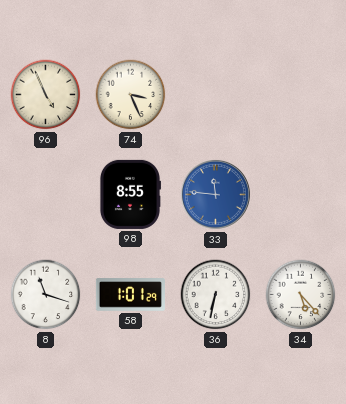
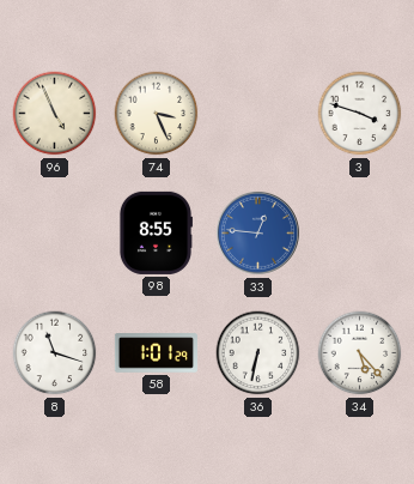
3: none -> 3:48 (360, 114)
33: 11:46 -> 12:46 (257, 232)
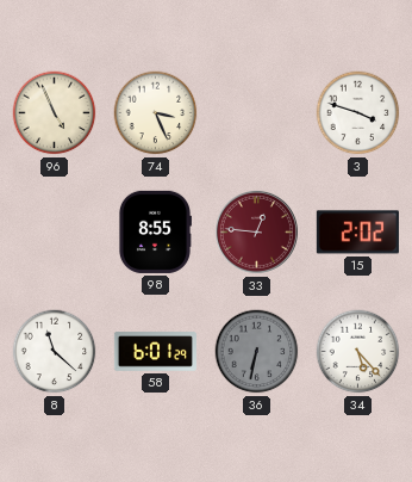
33 dial: blue -> burgundy (256, 231)
15: none -> 2:02 (357, 233)
8: 11:18 -> 11:22 (55, 352)
58: 1:01 -> 6:01 (155, 352)
36 dial: white -> grey (257, 352)
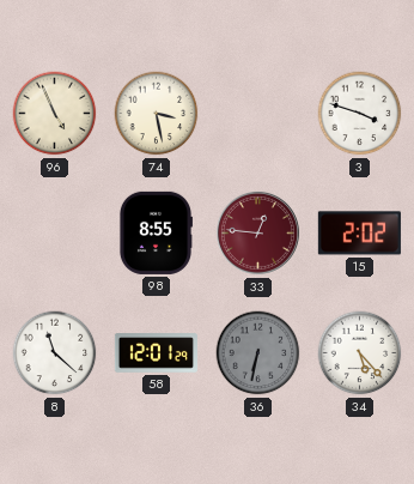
74: 3:26 -> 3:28 (157, 114)
58: 6:01 -> 12:01 (156, 353)
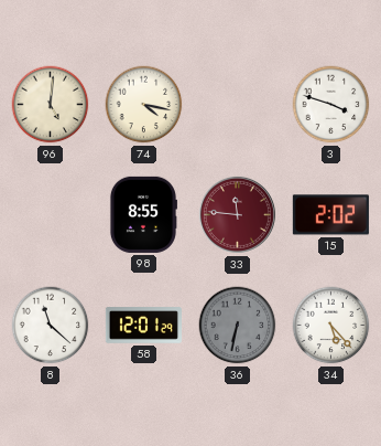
96: 4:56 -> 5:01 (51, 105)
74: 3:28 -> 4:17 (144, 105)
33: 12:46 -> 11:46 (237, 214)
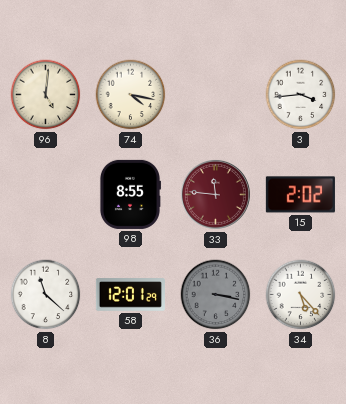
3: 3:48 -> 3:44 (301, 95)
36: 6:32 -> 3:17 (216, 295)
